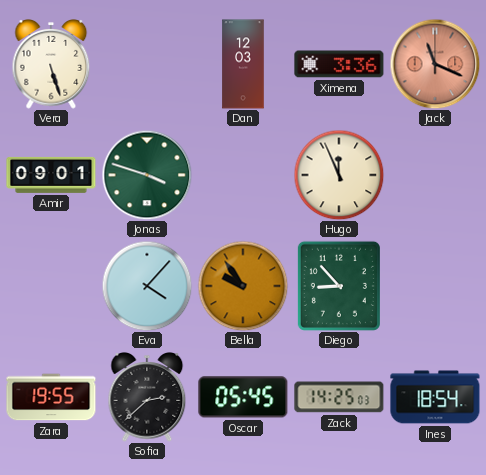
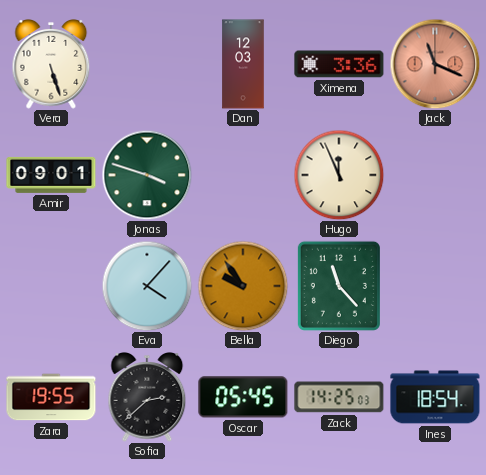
Diego: 8:53 -> 11:23 (339, 286)
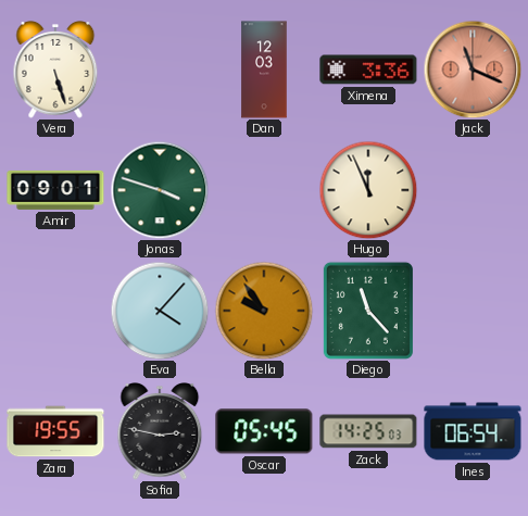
Sofia: 2:38 -> 2:47 (160, 432)
Ines: 18:54 -> 06:54 (473, 431)
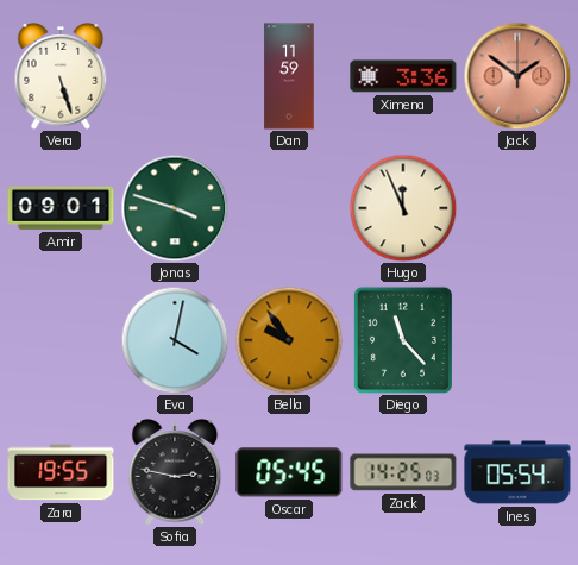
Dan: 12:03 -> 11:59 (289, 76)
Jack: 11:19 -> 1:51 (517, 76)
Eva: 4:07 -> 4:02 (175, 340)
Ines: 06:54 -> 05:54 (517, 472)
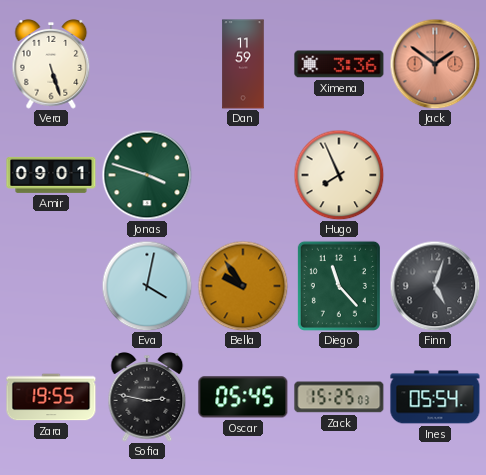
Hugo: 11:56 -> 7:56 (339, 175)
Finn: none -> 5:03 (435, 286)
Zack: 14:25 -> 15:25 (339, 397)
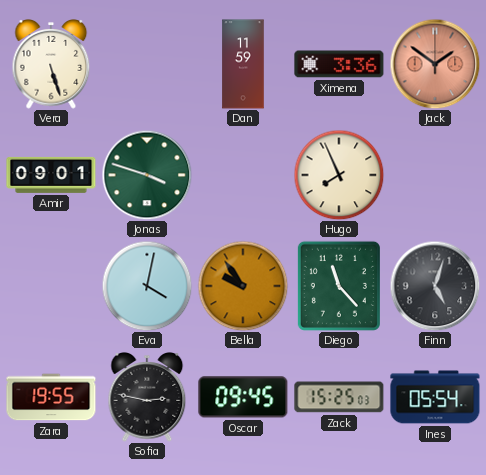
Oscar: 05:45 -> 09:45 (243, 397)
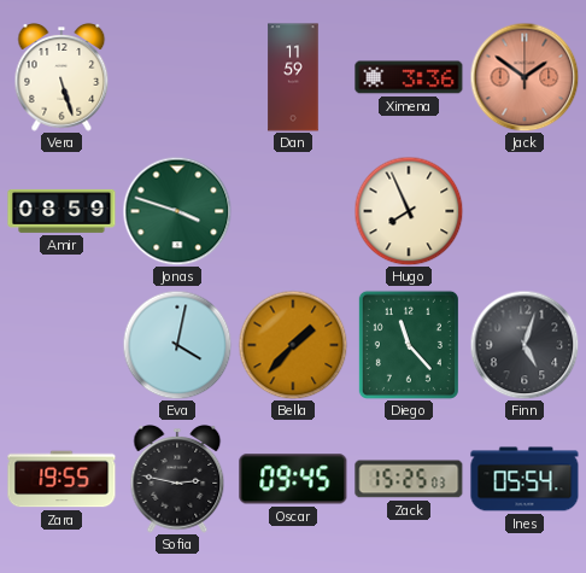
Amir: 09:01 -> 08:59 (61, 211)
Bella: 9:54 -> 1:37 (293, 345)
